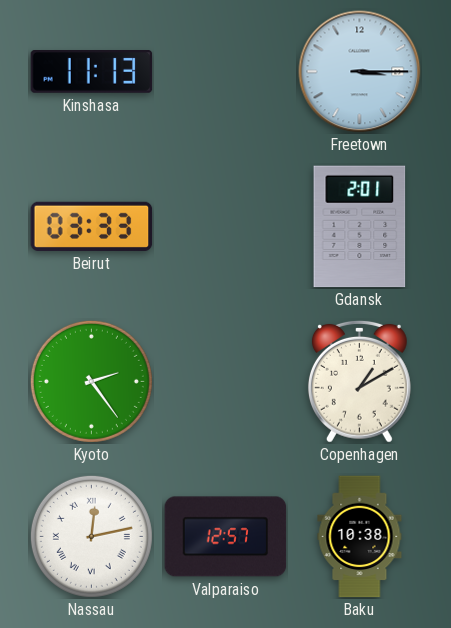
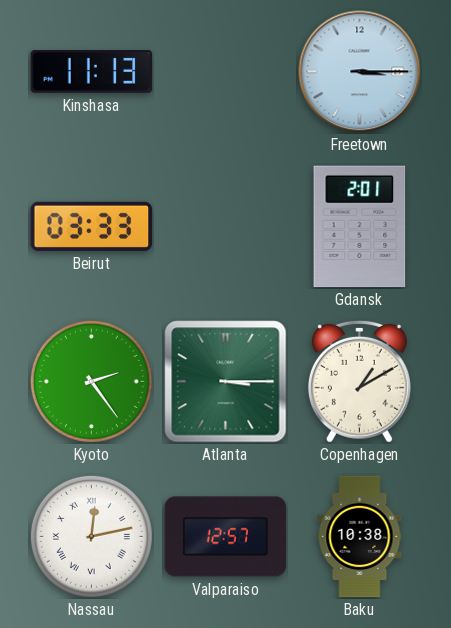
Atlanta: none -> 3:15 (226, 382)
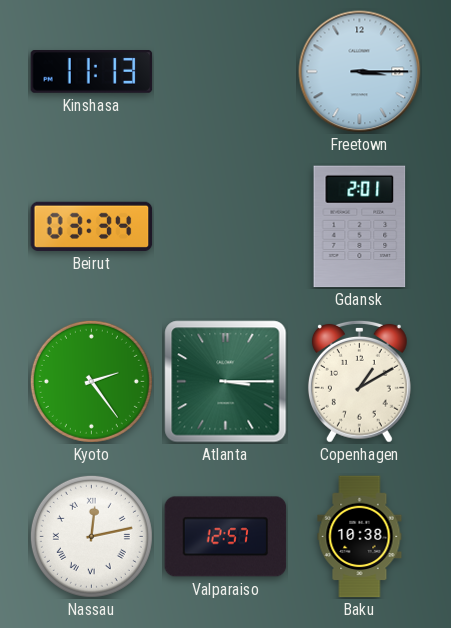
Beirut: 03:33 -> 03:34 (92, 226)
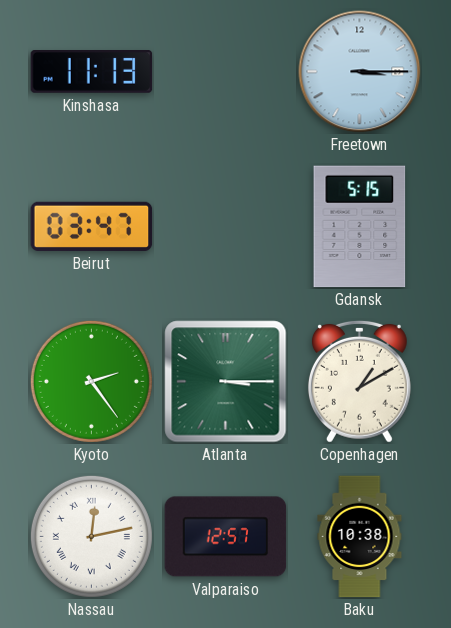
Beirut: 03:34 -> 03:47 (92, 226)
Gdansk: 2:01 -> 5:15 (360, 227)
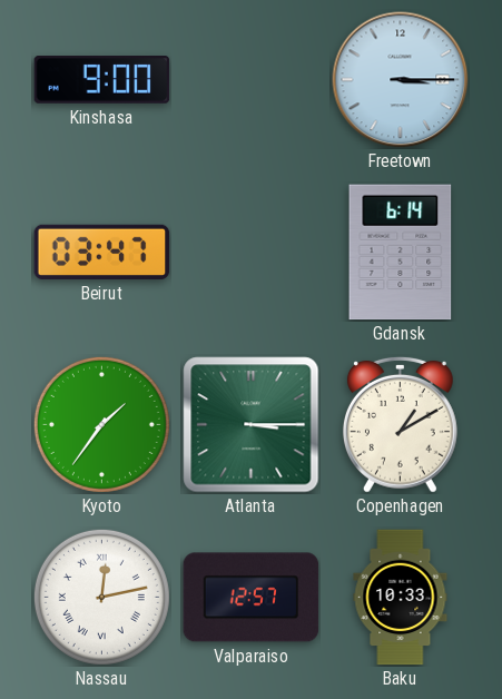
Kinshasa: 11:13 -> 9:00 (102, 80)
Gdansk: 5:15 -> 6:14 (401, 253)
Kyoto: 2:24 -> 1:36 (101, 424)
Baku: 10:38 -> 10:33 (401, 598)
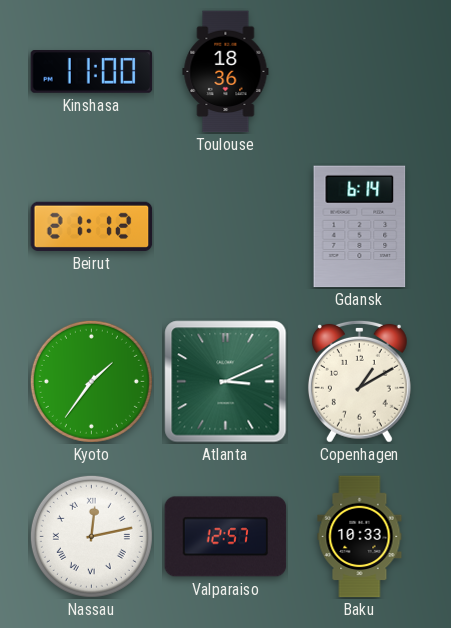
Kinshasa: 9:00 -> 11:00 (92, 72)
Toulouse: none -> 18:36 (226, 72)
Freetown: 3:15 -> none (401, 80)
Beirut: 03:47 -> 21:12 (92, 226)
Atlanta: 3:15 -> 3:11 (226, 382)
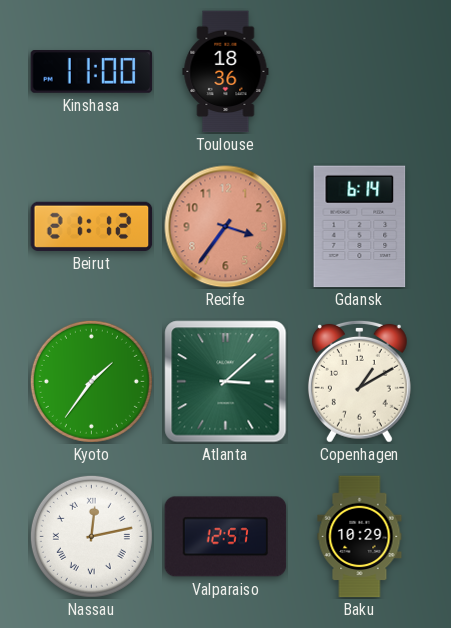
Recife: none -> 3:36 (226, 227)
Atlanta: 3:11 -> 3:08 (226, 382)
Baku: 10:33 -> 10:29 (360, 537)
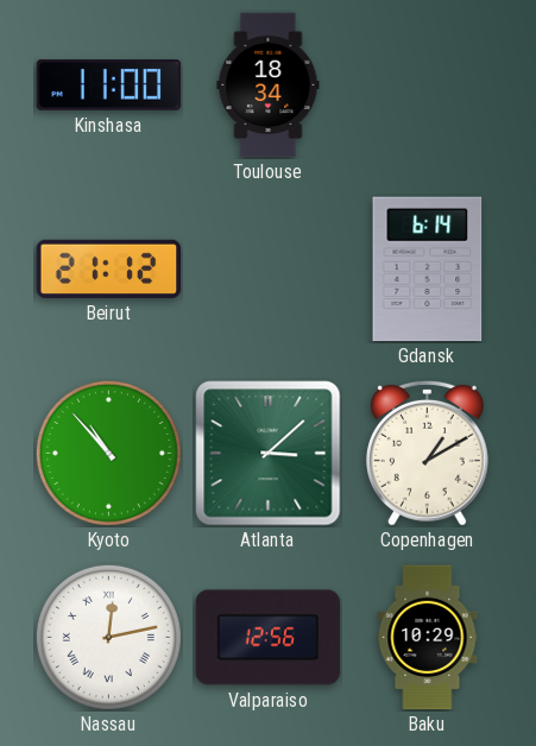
Toulouse: 18:36 -> 18:34 (269, 86)
Recife: 3:36 -> none (226, 227)
Kyoto: 1:36 -> 10:53 (108, 453)
Valparaiso: 12:57 -> 12:56 (269, 638)
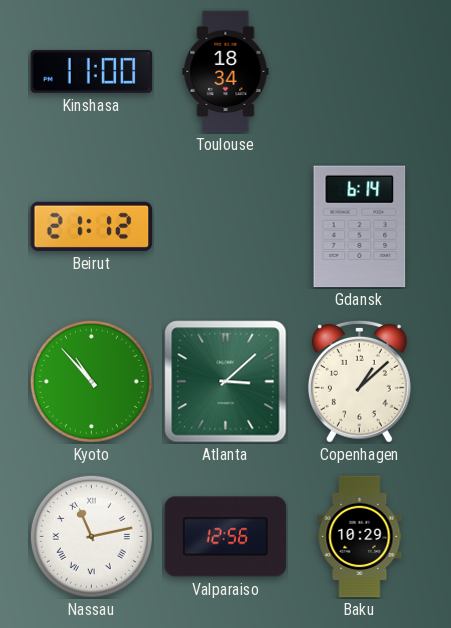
Copenhagen: 1:10 -> 1:08 (359, 381)
Nassau: 12:13 -> 11:13 (91, 536)
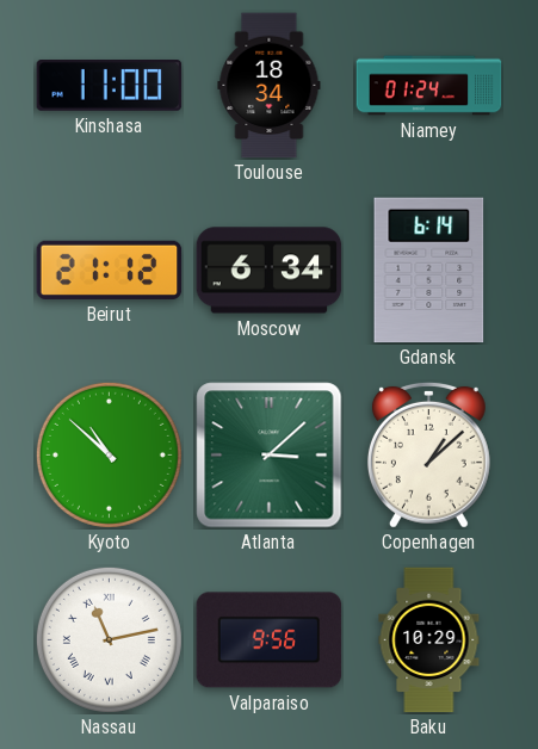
Niamey: none -> 01:24 (429, 86)
Moscow: none -> 6:34 (270, 271)
Kyoto: 10:53 -> 10:52 (109, 454)
Valparaiso: 12:56 -> 9:56 (270, 640)
